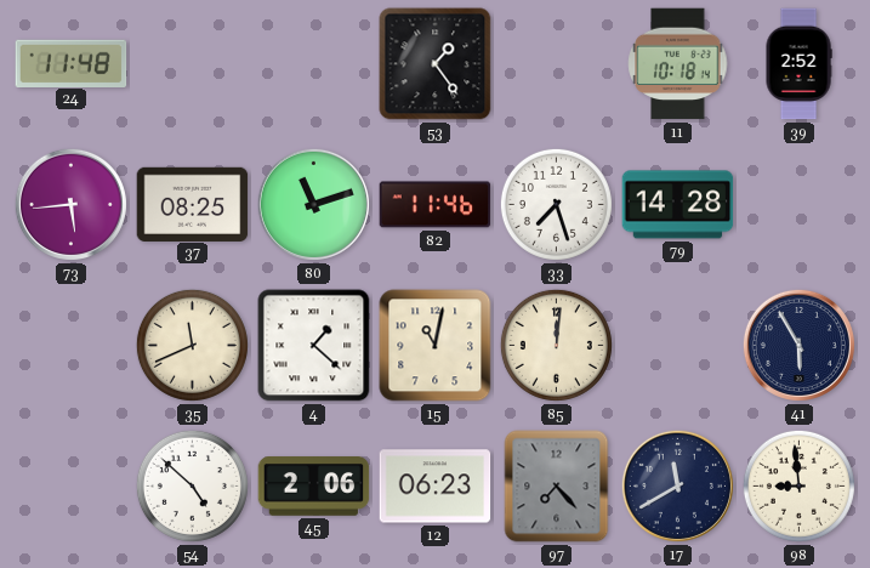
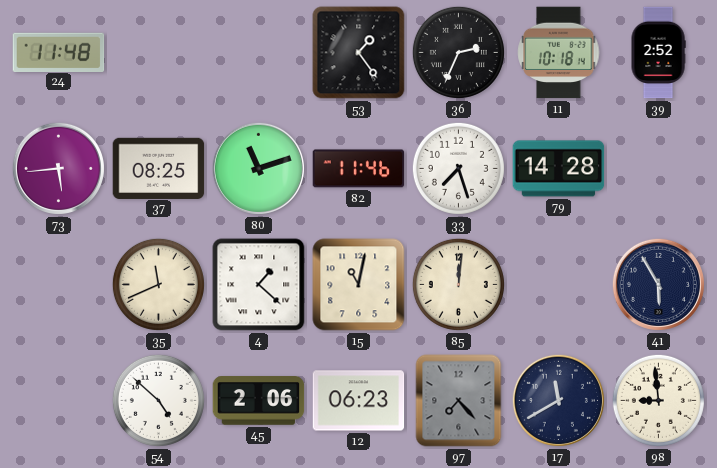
36: none -> 2:34 (458, 52)
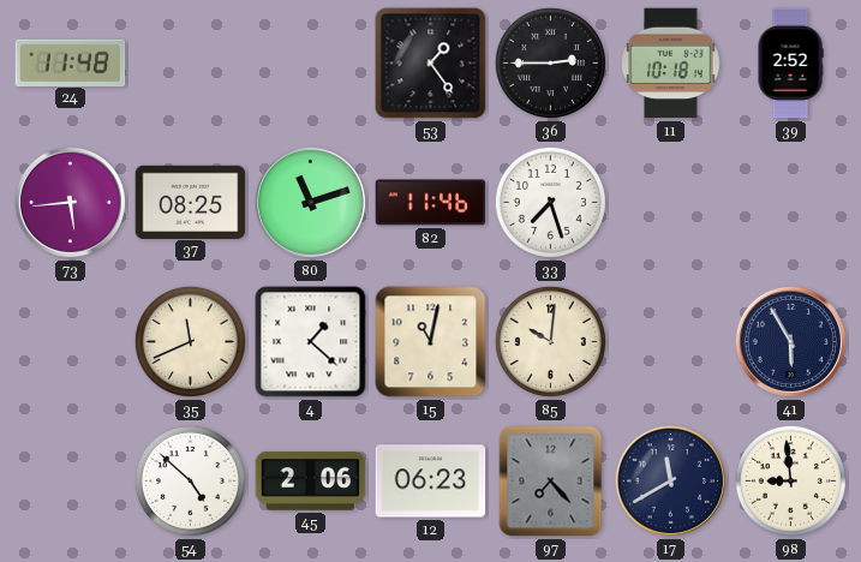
36: 2:34 -> 2:45 (550, 62)
79: 14:28 -> none (559, 169)
85: 12:01 -> 10:01 (550, 341)
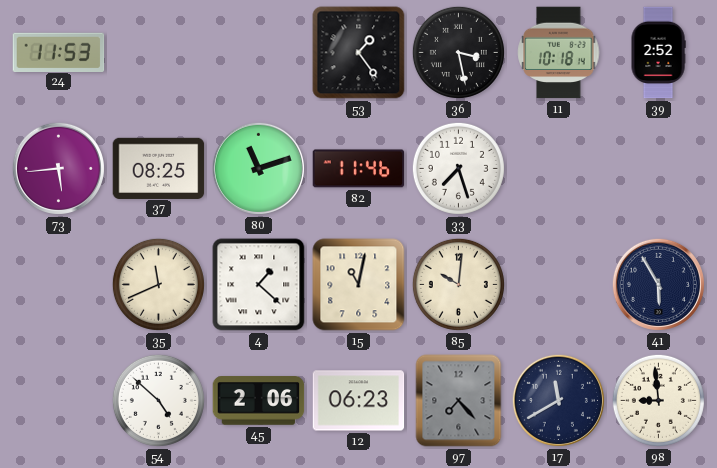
24: 11:48 -> 11:53 (59, 52)
36: 2:45 -> 3:28 (458, 52)
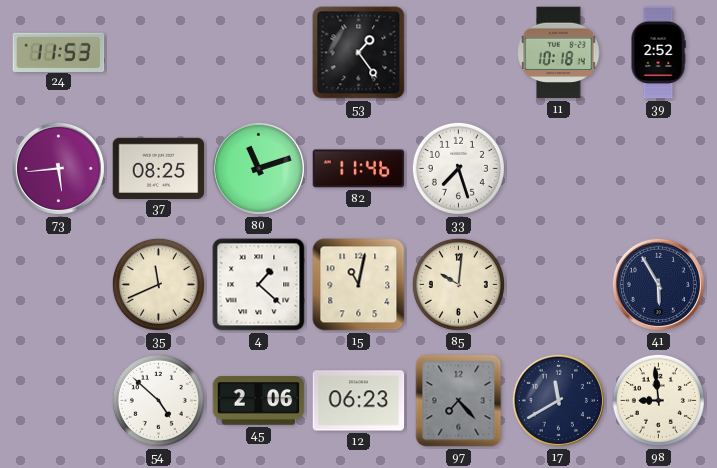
36: 3:28 -> none (458, 52)
